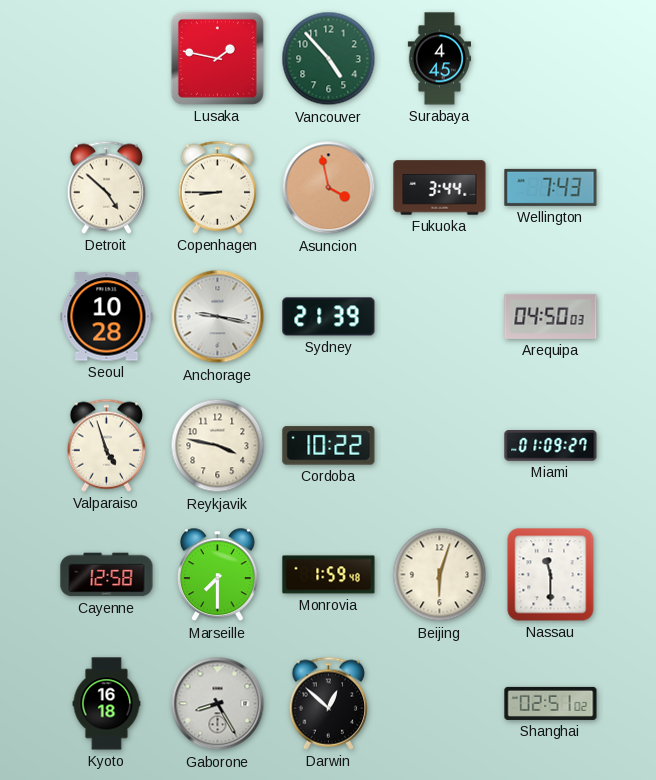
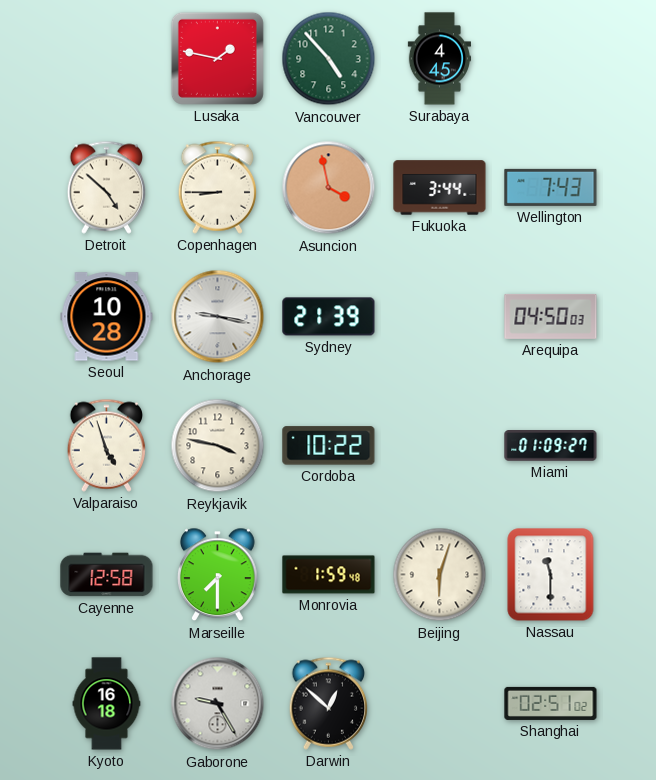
Gaborone: 8:25 -> 9:25 (218, 704)
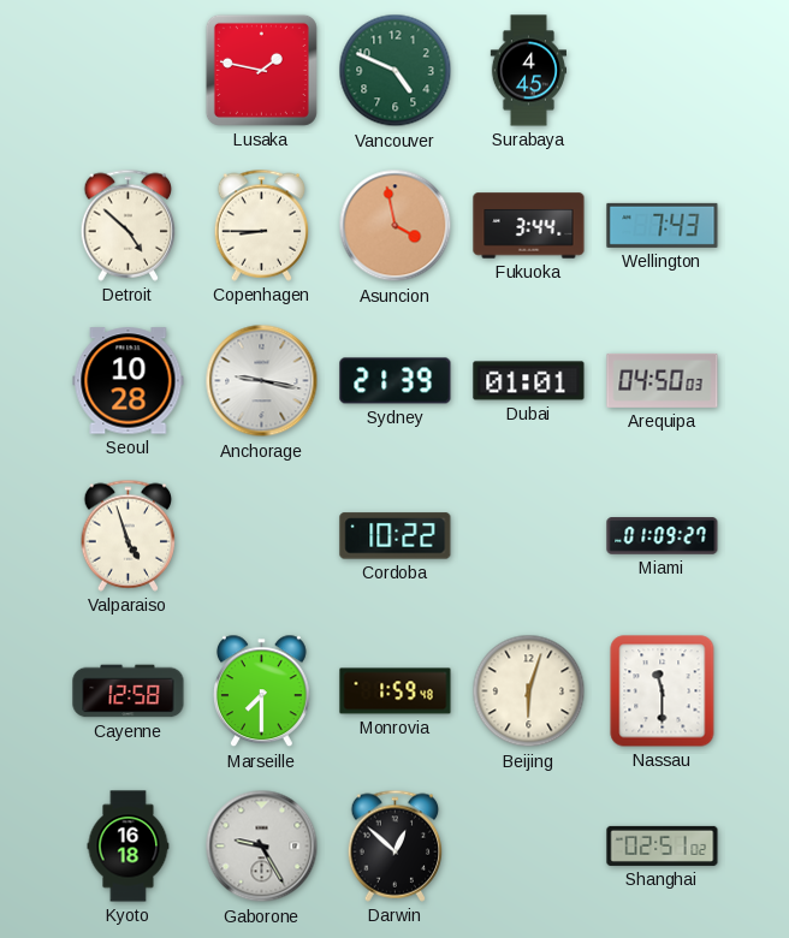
Vancouver: 4:53 -> 4:49 (396, 71)
Dubai: none -> 01:01 (529, 381)
Reykjavik: 3:47 -> none (218, 446)
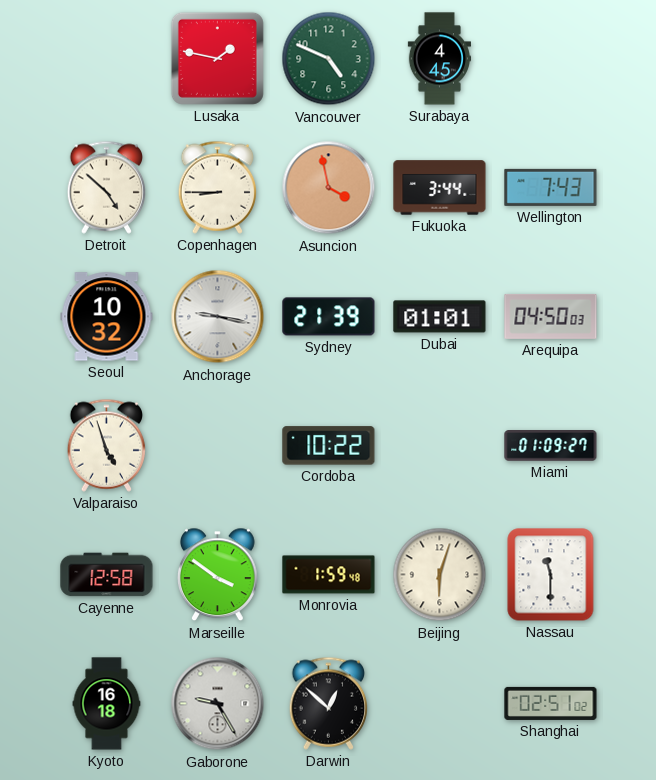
Seoul: 10:28 -> 10:32 (107, 317)
Marseille: 7:30 -> 3:51 (217, 575)
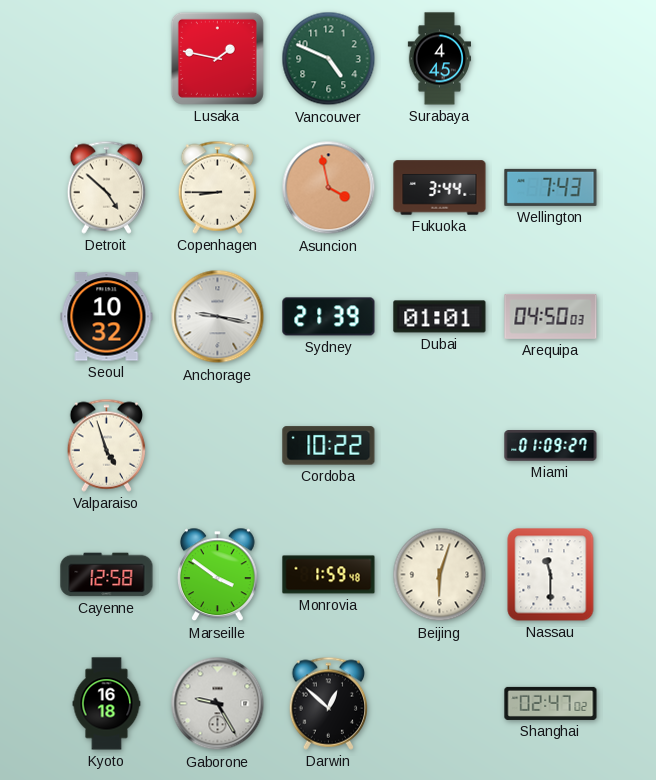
Shanghai: 02:51 -> 02:47 (551, 703)
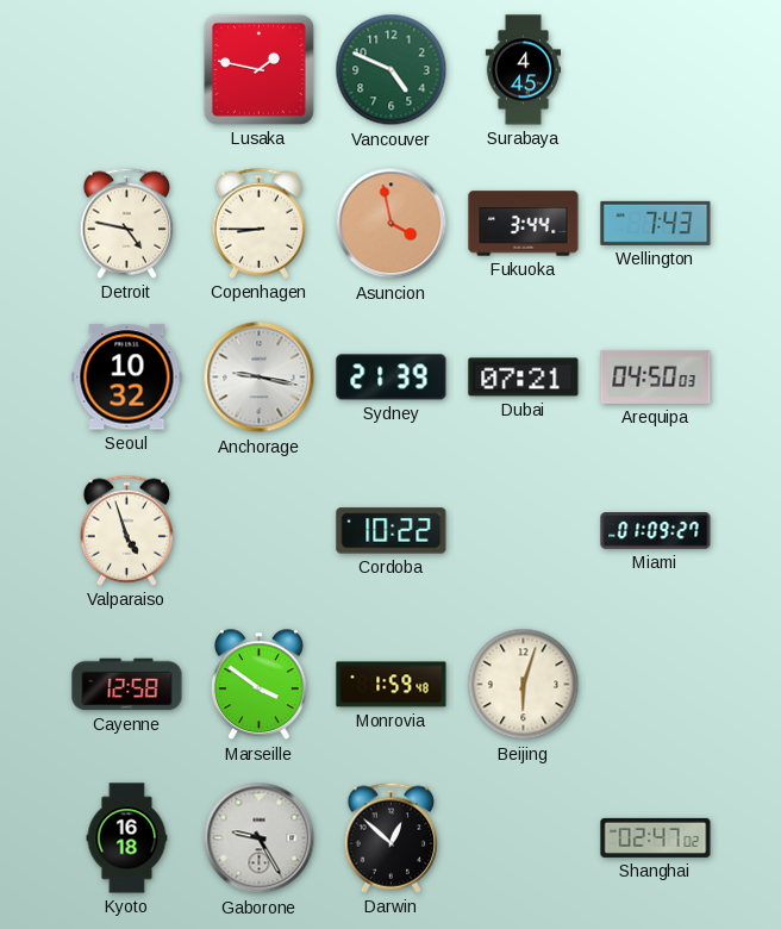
Detroit: 4:52 -> 4:47 (127, 223)
Dubai: 01:01 -> 07:21 (524, 378)
Nassau: 11:30 -> none (551, 575)
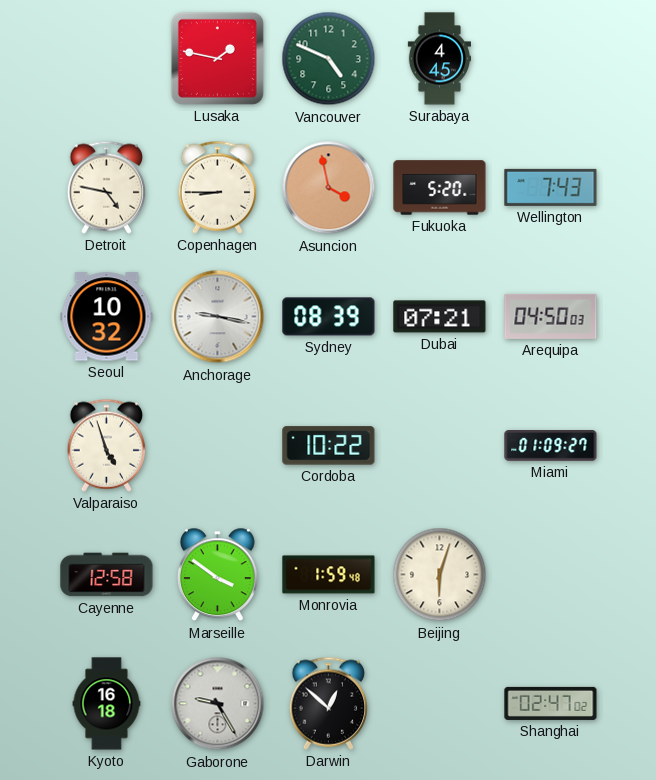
Fukuoka: 3:44 -> 5:20 (440, 188)
Sydney: 21:39 -> 08:39 (329, 317)
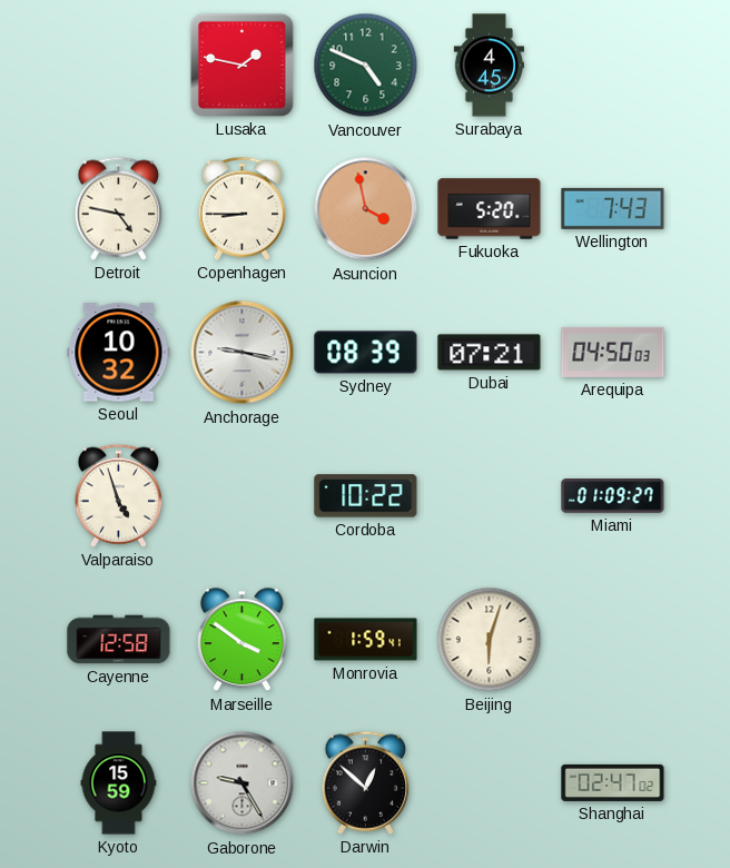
Monrovia: 1:59:48 -> 1:59:41 (366, 640)
Kyoto: 16:18 -> 15:59 (119, 783)
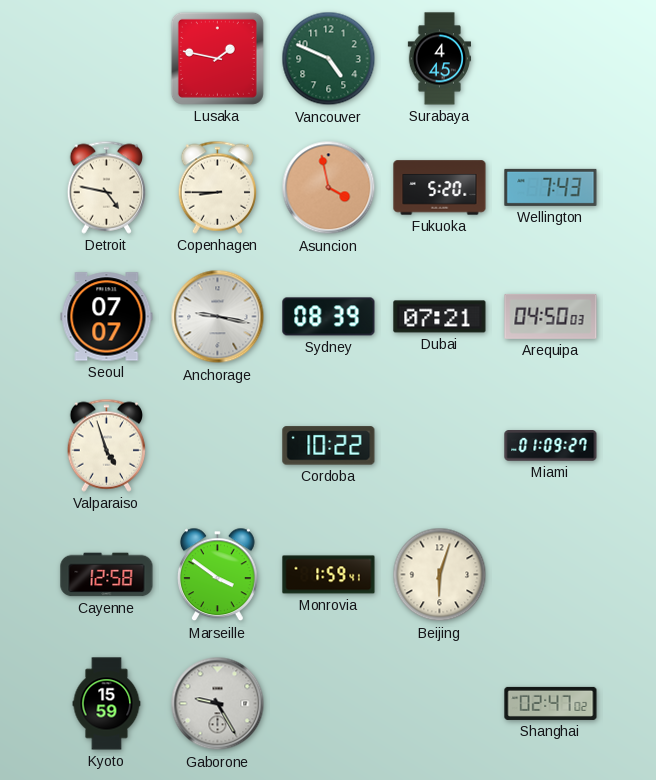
Seoul: 10:32 -> 07:07 (107, 317)
Darwin: 12:52 -> none (366, 782)
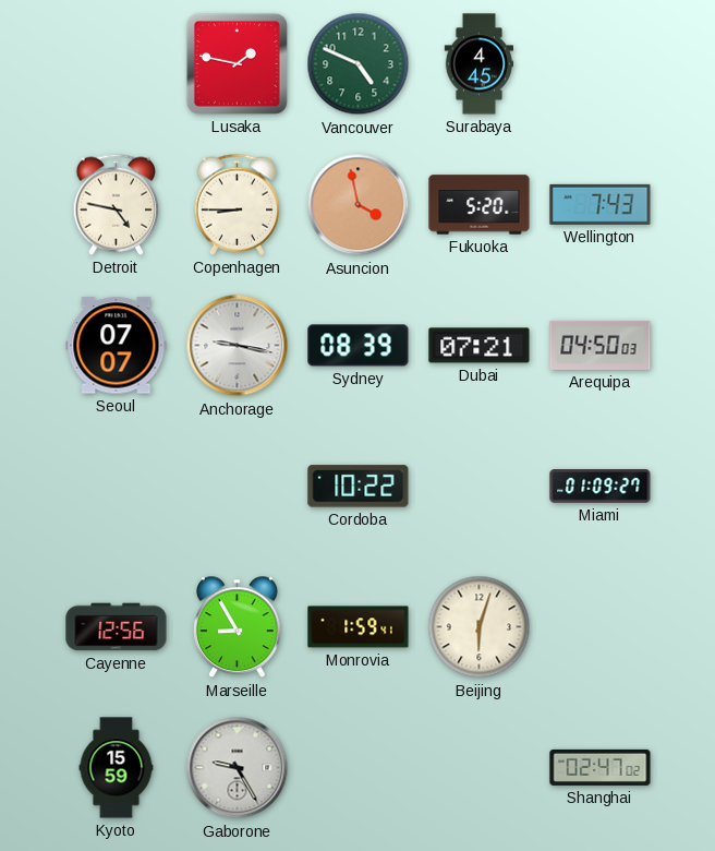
Valparaiso: 4:57 -> none (107, 445)
Cayenne: 12:58 -> 12:56 (117, 627)
Marseille: 3:51 -> 8:55 (237, 627)
